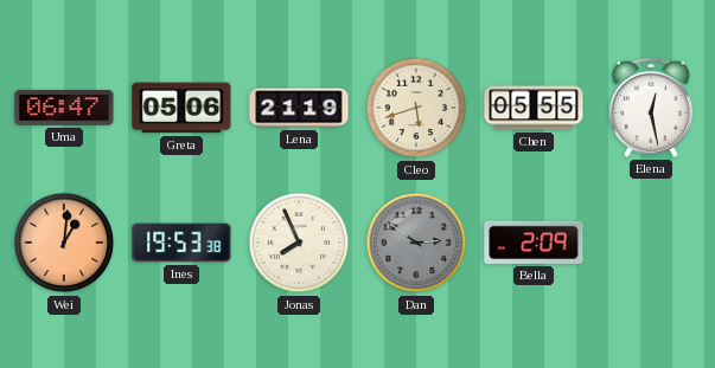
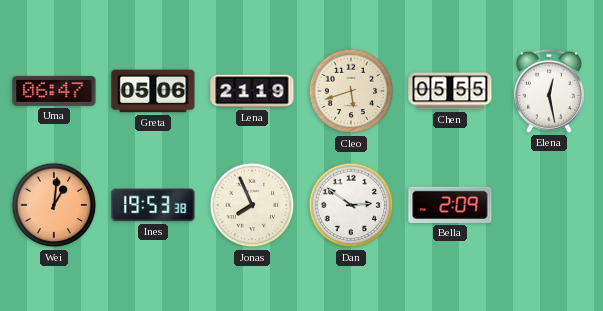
Dan dial: grey -> white (351, 205)
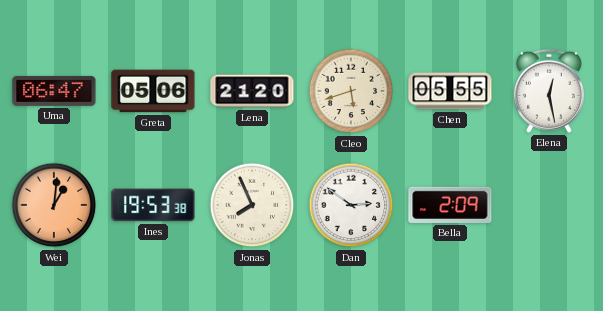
Lena: 21:19 -> 21:20 (252, 91)
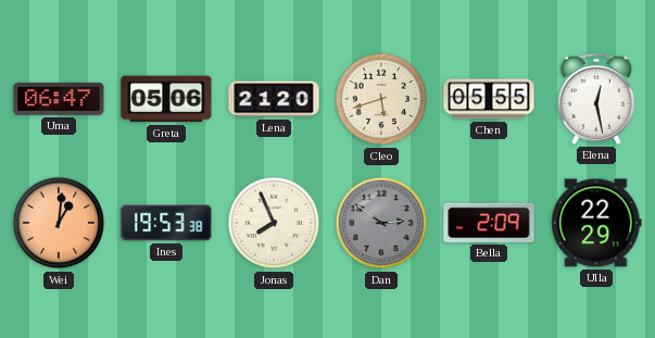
Dan dial: white -> grey (381, 223)
Ulla: none -> 22:29 (596, 223)
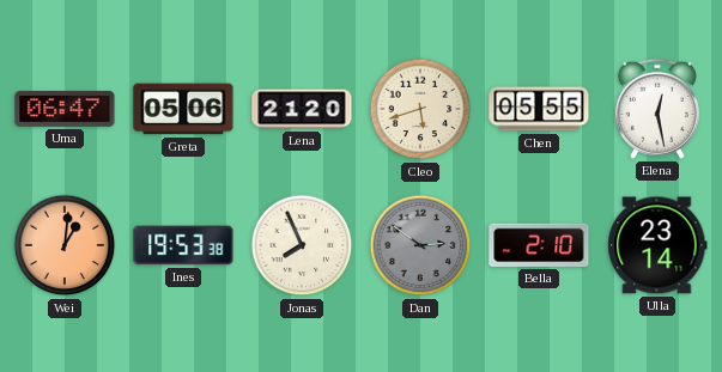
Bella: 2:09 -> 2:10 (539, 245)
Ulla: 22:29 -> 23:14 (657, 245)
